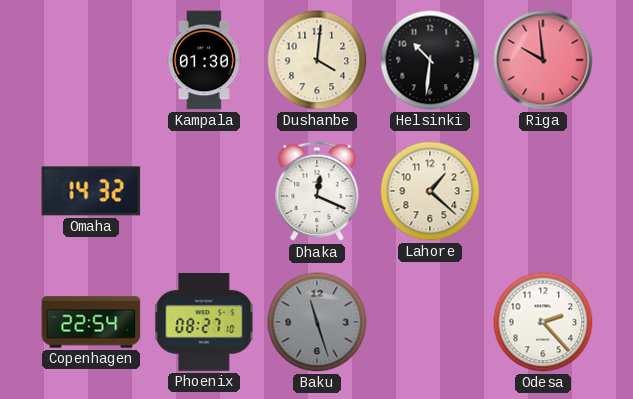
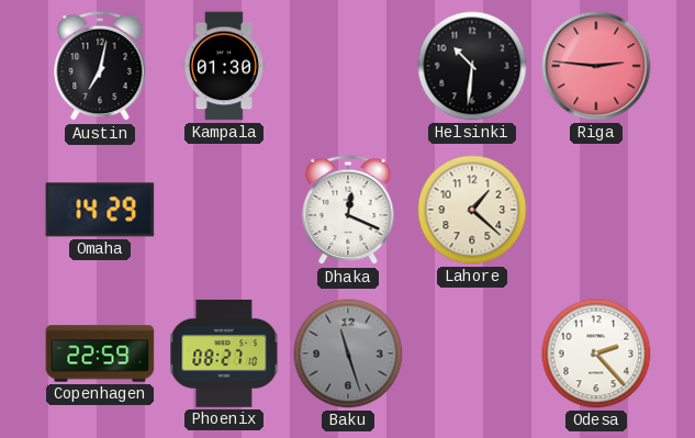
Austin: none -> 7:02 (100, 66)
Dushanbe: 4:01 -> none (317, 60)
Riga: 9:59 -> 2:46 (596, 66)
Omaha: 14:32 -> 14:29 (100, 210)
Copenhagen: 22:54 -> 22:59 (100, 353)
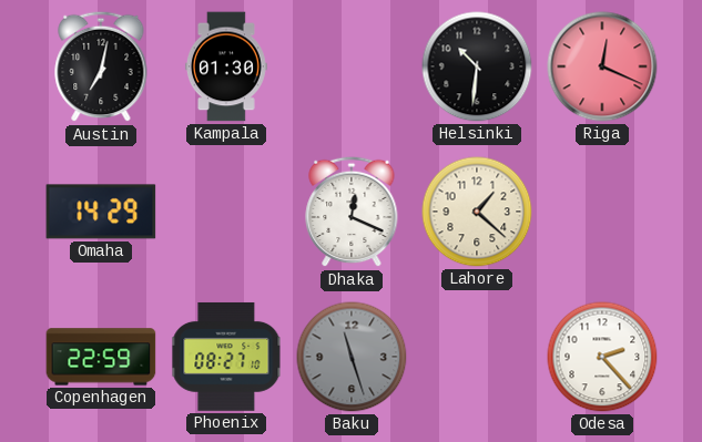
Riga: 2:46 -> 12:19 (602, 66)
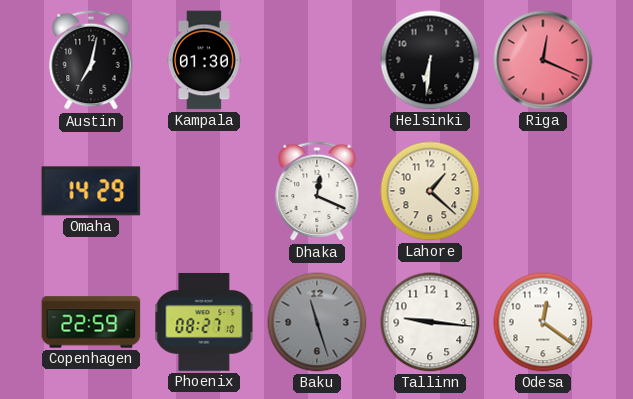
Helsinki: 10:31 -> 6:31 (430, 60)
Tallinn: none -> 9:16 (430, 322)
Odesa: 2:23 -> 12:21 (543, 322)
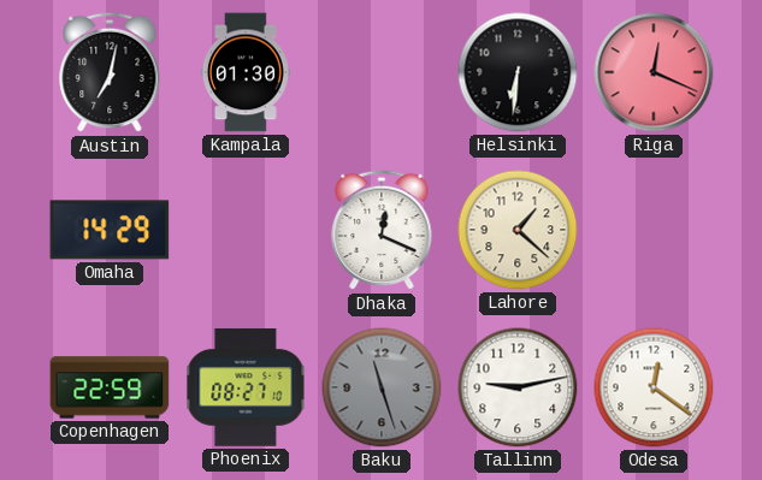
Tallinn: 9:16 -> 9:13 (518, 387)
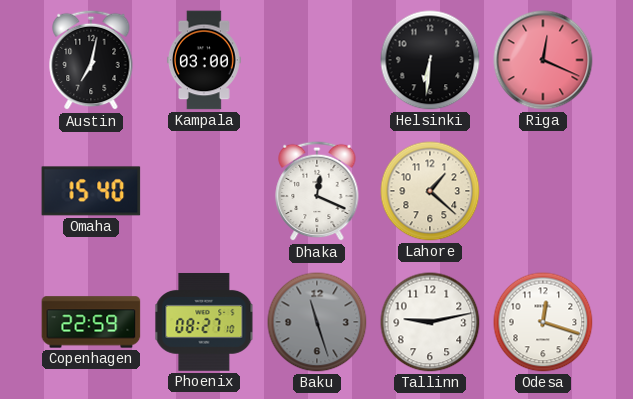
Kampala: 01:30 -> 03:00 (204, 60)
Omaha: 14:29 -> 15:40 (91, 191)
Odesa: 12:21 -> 12:18 (543, 322)
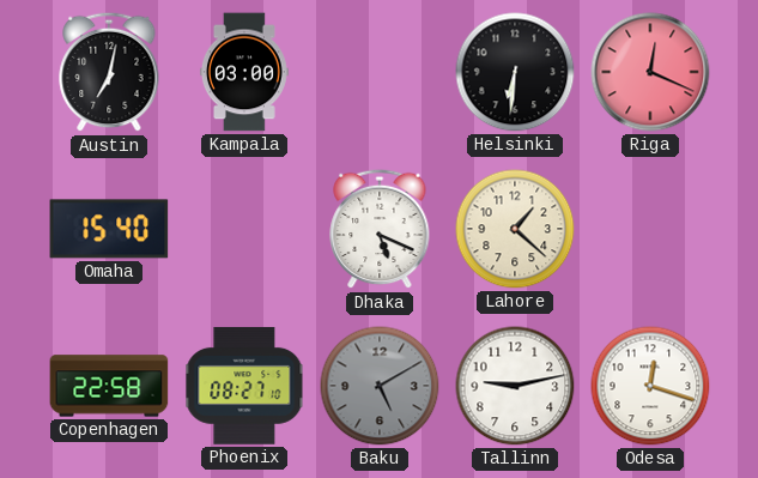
Dhaka: 12:19 -> 5:19 (380, 229)
Copenhagen: 22:59 -> 22:58 (109, 386)
Baku: 11:27 -> 5:10 (380, 386)
